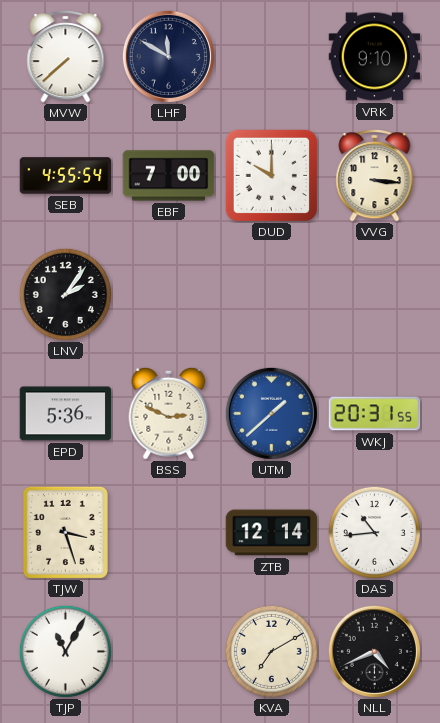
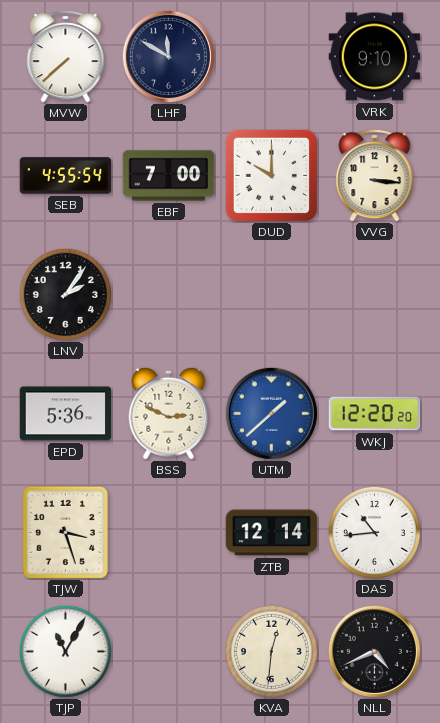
WKJ: 20:31 -> 12:20 (375, 414)
KVA: 7:10 -> 12:31 (271, 651)
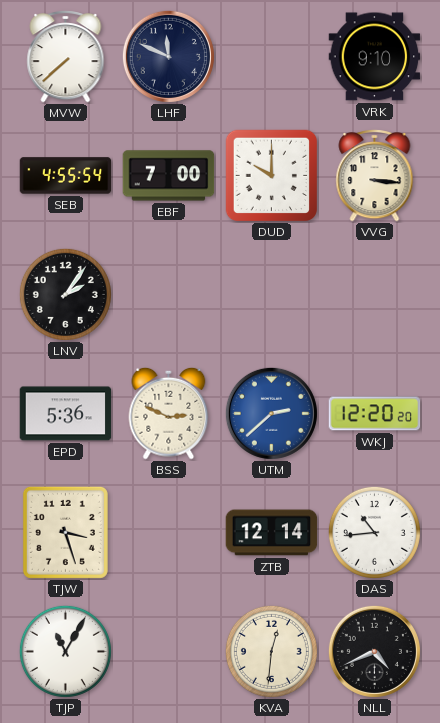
LHF: 11:50 -> 11:49 (168, 56)
UTM: 1:38 -> 2:38 (271, 413)
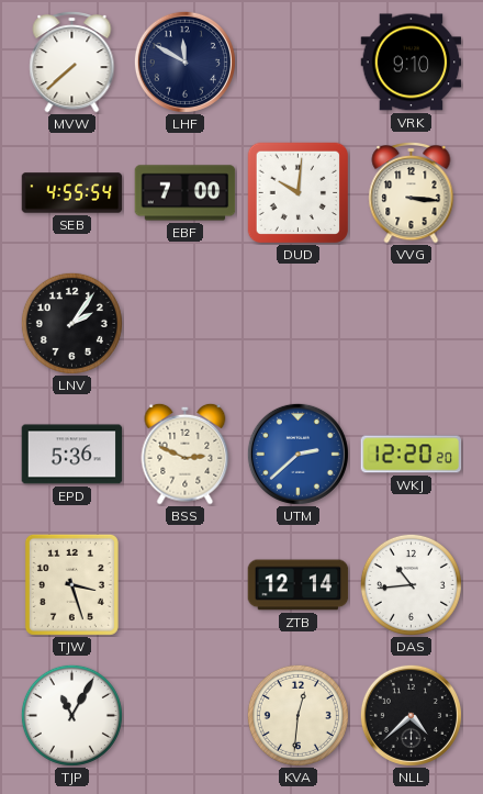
LHF: 11:49 -> 11:50 (184, 61)
DUD: 10:00 -> 10:01 (297, 192)
NLL: 4:41 -> 4:38 (411, 715)
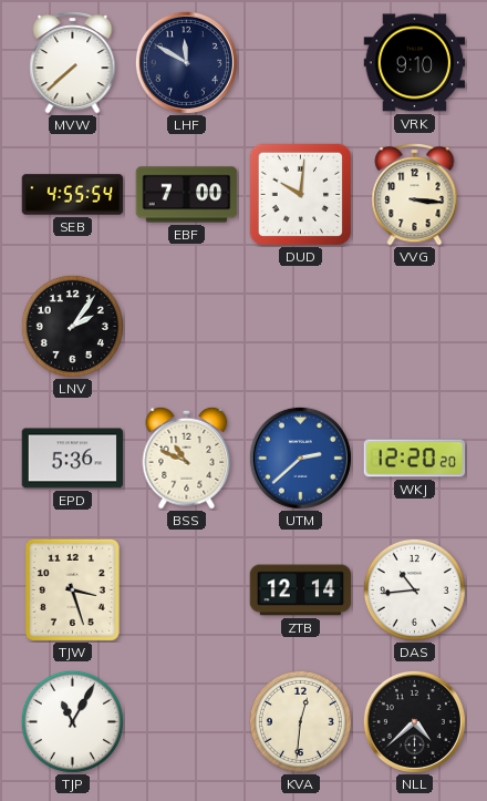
BSS: 2:49 -> 10:49 (187, 458)
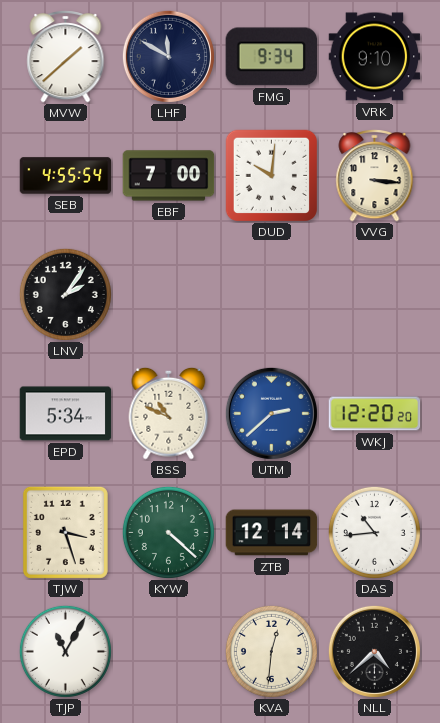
MVW: 7:38 -> 1:38 (66, 56)
FMG: none -> 9:34 (271, 57)
EPD: 5:36 -> 5:34 (66, 414)
KYW: none -> 4:22 (168, 532)
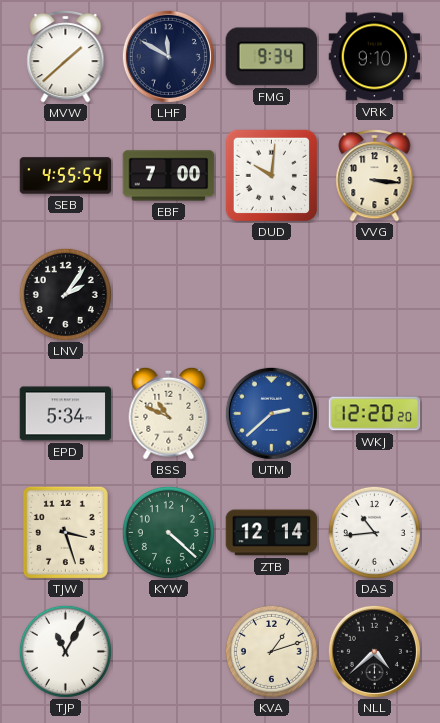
KVA: 12:31 -> 1:12 (271, 651)
